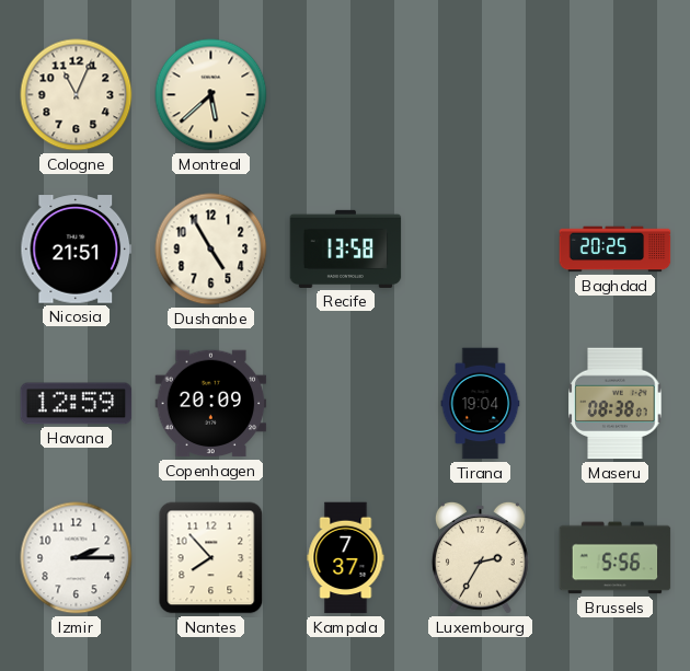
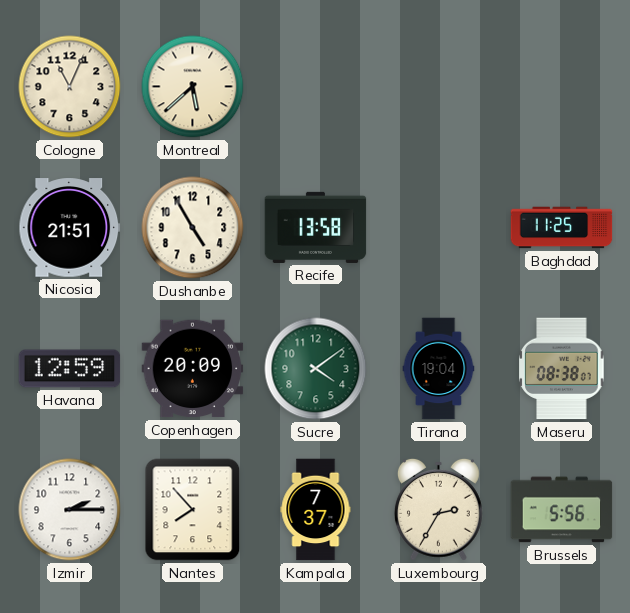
Baghdad: 20:25 -> 11:25 (562, 228)
Sucre: none -> 4:09 (316, 369)
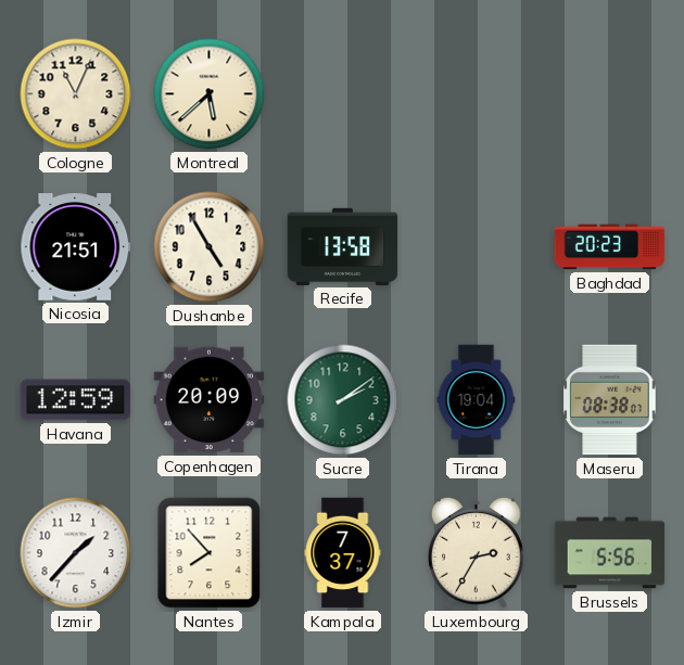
Baghdad: 11:25 -> 20:23 (610, 247)
Sucre: 4:09 -> 2:09 (343, 400)
Izmir: 2:15 -> 1:37 (76, 553)
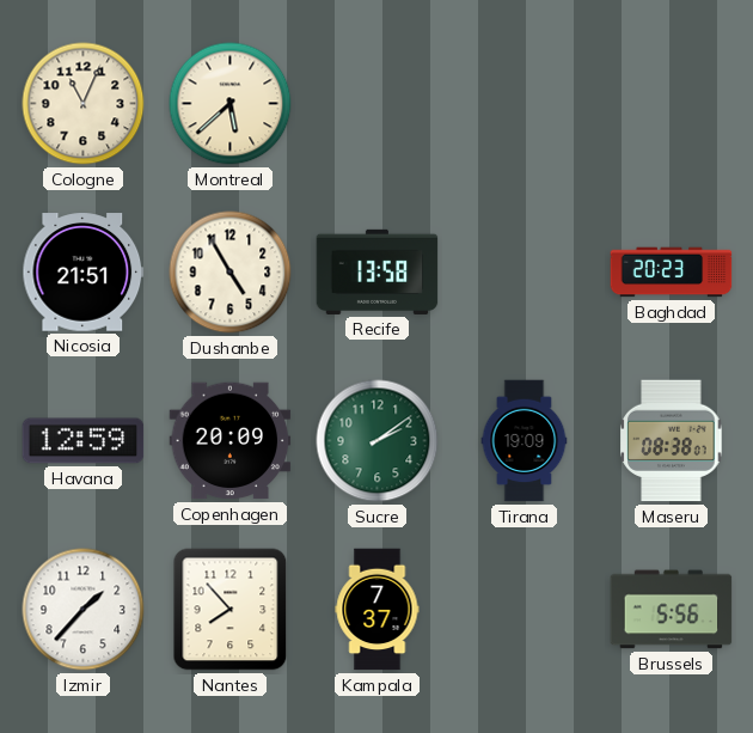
Tirana: 19:04 -> 19:09 (525, 441)
Luxembourg: 2:35 -> none (476, 552)
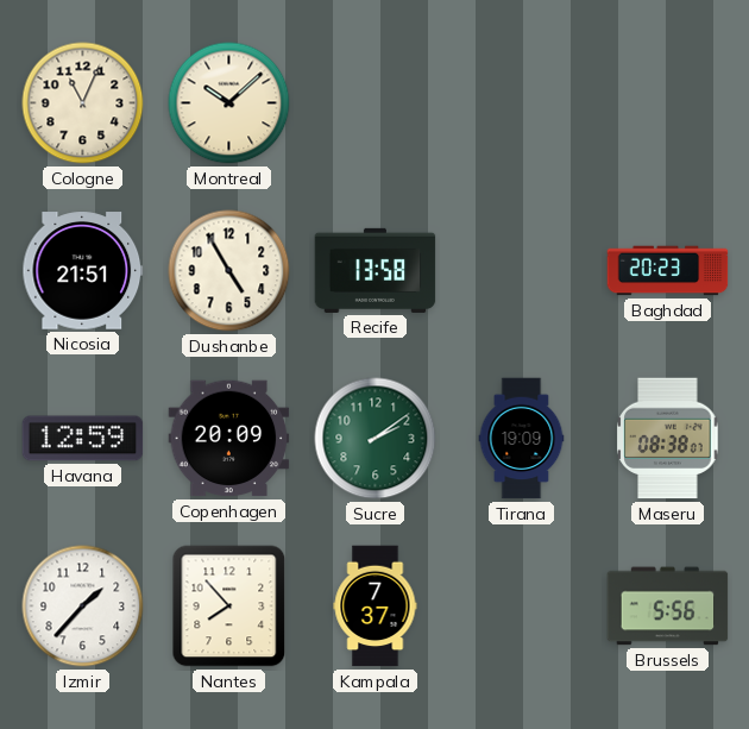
Montreal: 5:38 -> 10:08 (229, 103)
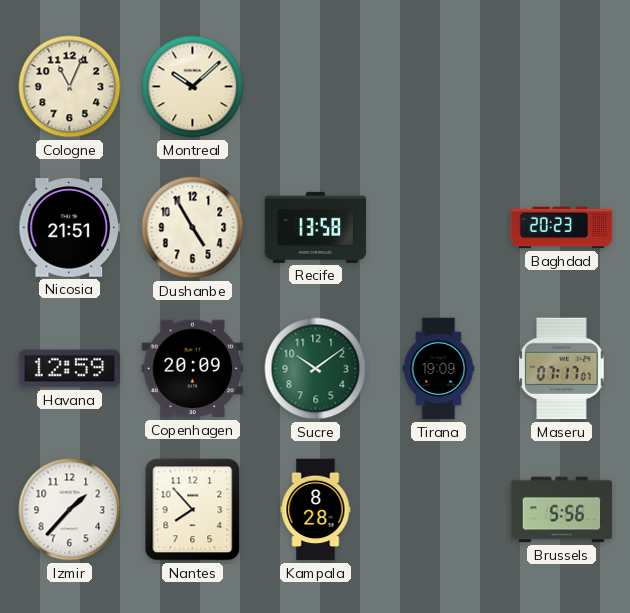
Sucre: 2:09 -> 10:09 (316, 369)
Maseru: 08:38 -> 07:17 (562, 369)
Kampala: 7:37 -> 8:28 (316, 510)
